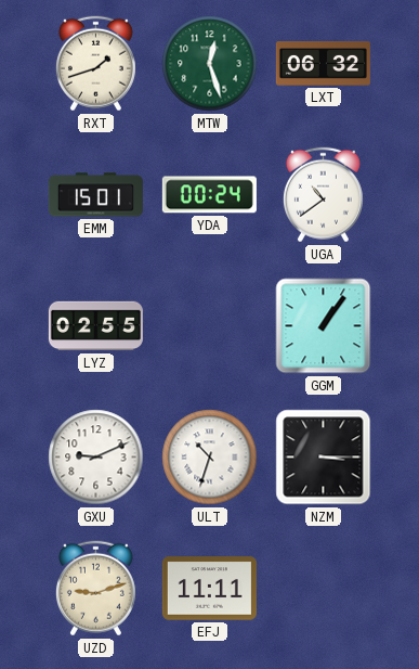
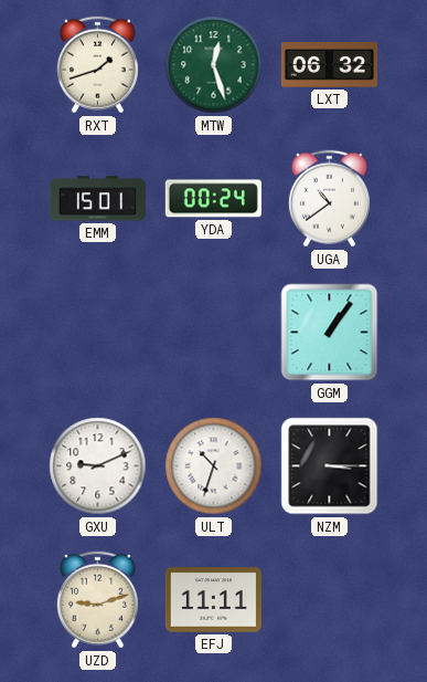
LYZ: 02:55 -> none (95, 326)
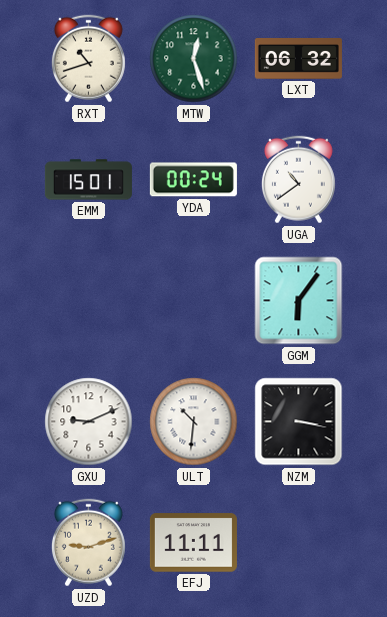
RXT: 1:42 -> 10:42 (88, 59)
GGM: 1:06 -> 6:06 (299, 301)
ULT: 10:33 -> 10:31 (194, 422)
NZM: 3:15 -> 3:17 (299, 422)
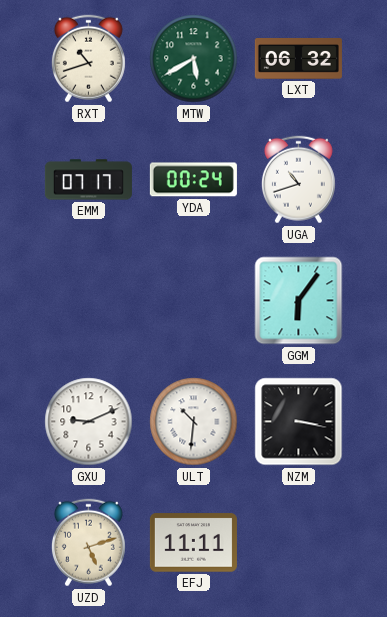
MTW: 12:27 -> 5:40 (194, 59)
EMM: 15:01 -> 07:17 (88, 180)
UGA: 10:39 -> 10:42 (298, 180)
UZD: 9:12 -> 5:12 (88, 543)
